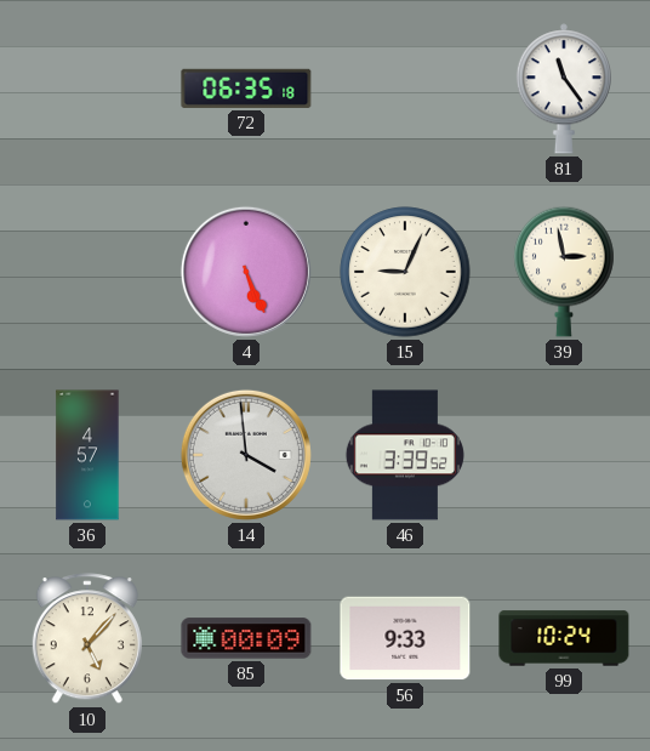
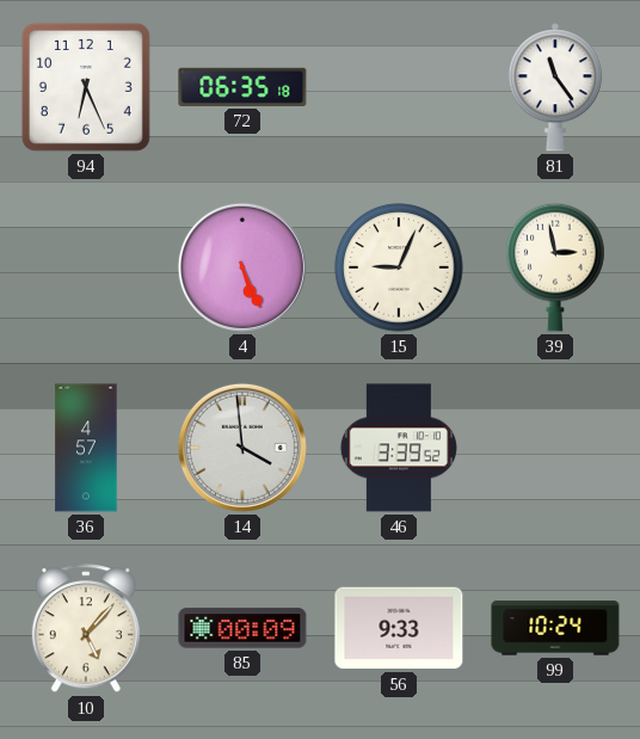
94: none -> 6:26 (86, 87)
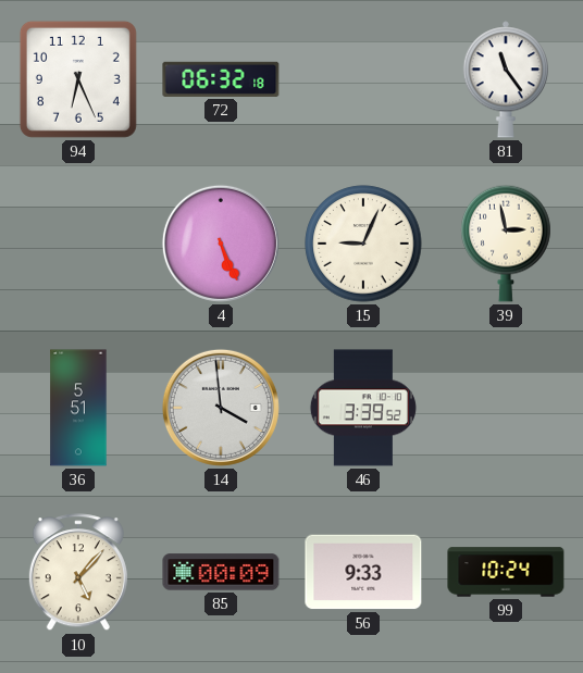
72: 06:35 -> 06:32 (221, 79)
36: 4:57 -> 5:51 (78, 408)
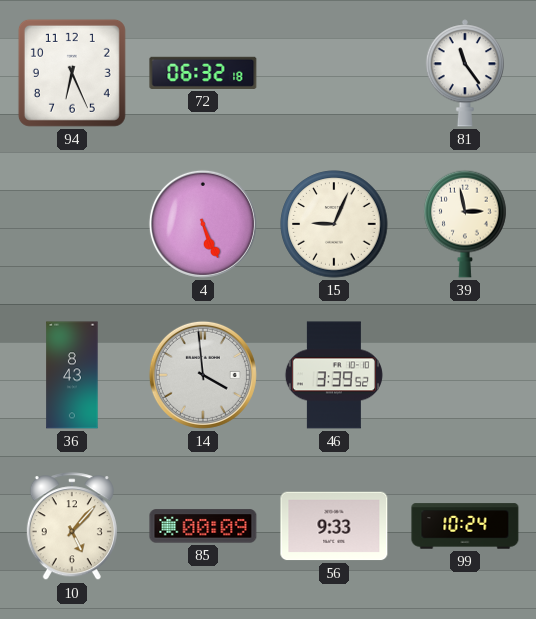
36: 5:51 -> 8:43 (72, 375)
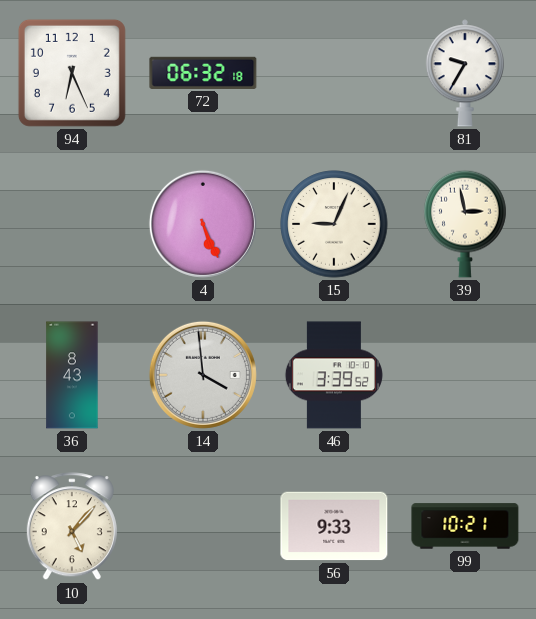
81: 11:24 -> 9:35 (465, 73)
85: 00:09 -> none (203, 526)
99: 10:24 -> 10:21 (465, 526)
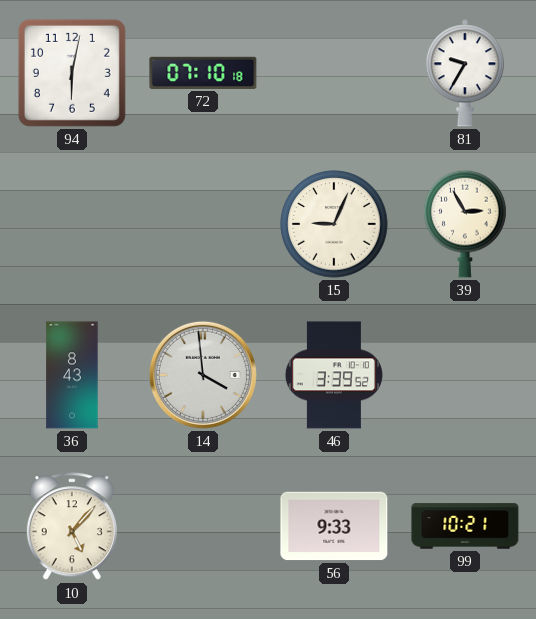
94: 6:26 -> 6:02 (72, 73)
72: 06:32 -> 07:10 (203, 73)
4: 5:26 -> none (203, 224)
39: 2:58 -> 2:55 (465, 224)
